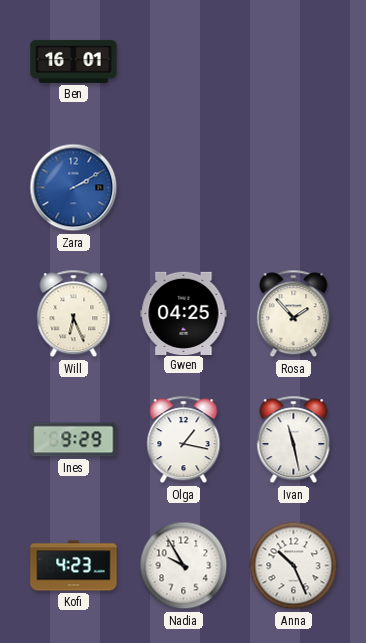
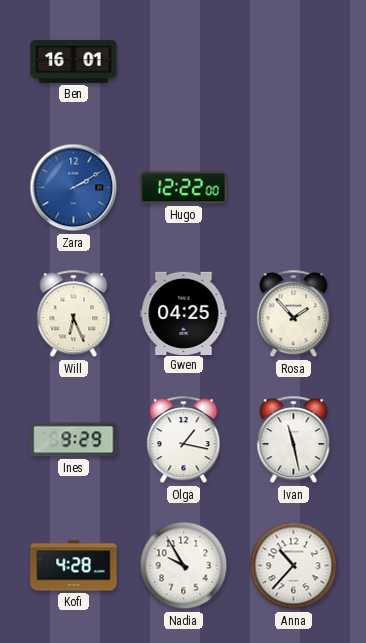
Hugo: none -> 12:22 (184, 188)
Kofi: 4:23 -> 4:28 (74, 566)
Anna: 10:26 -> 10:37 (294, 566)
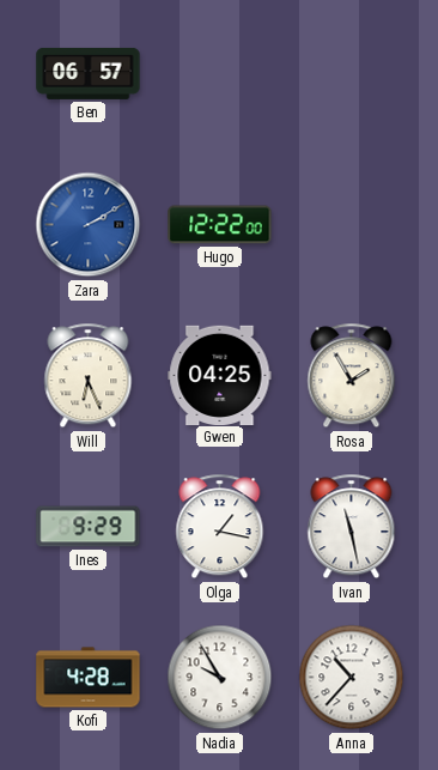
Ben: 16:01 -> 06:57 (89, 73)
Rosa: 1:53 -> 1:55 (352, 376)
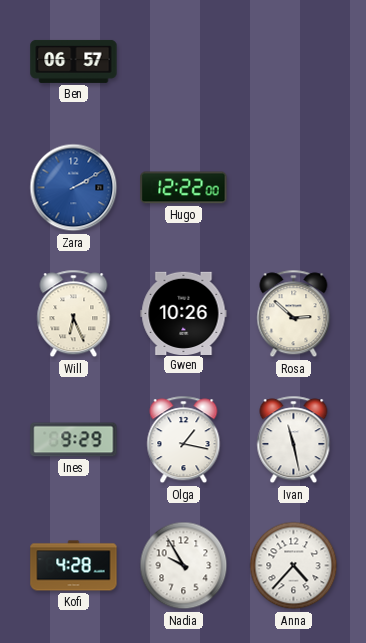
Gwen: 04:25 -> 10:26 (184, 313)
Rosa: 1:55 -> 2:52 (294, 314)
Anna: 10:37 -> 4:37 (294, 566)
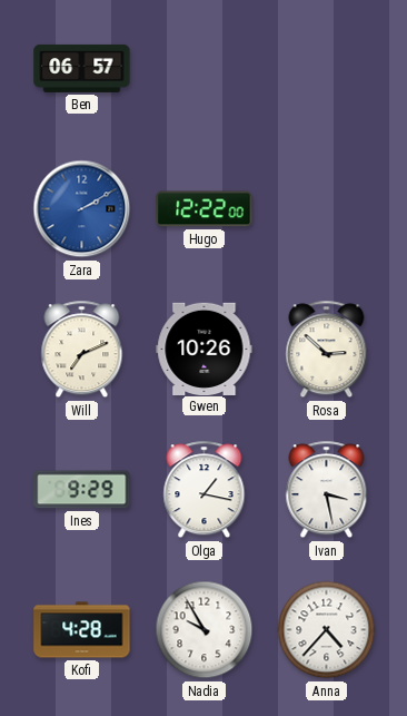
Will: 6:26 -> 7:11 (82, 350)
Ivan: 11:28 -> 3:28 (327, 490)
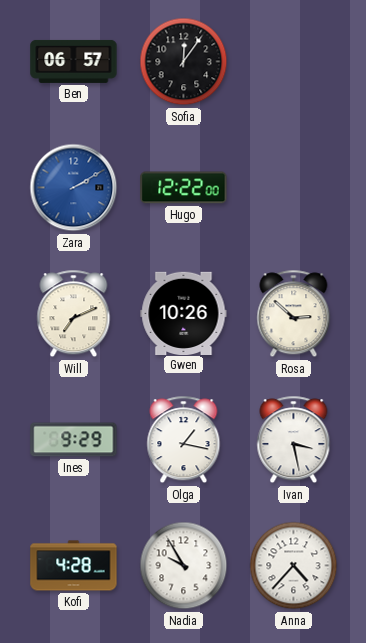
Sofia: none -> 12:06 (184, 62)
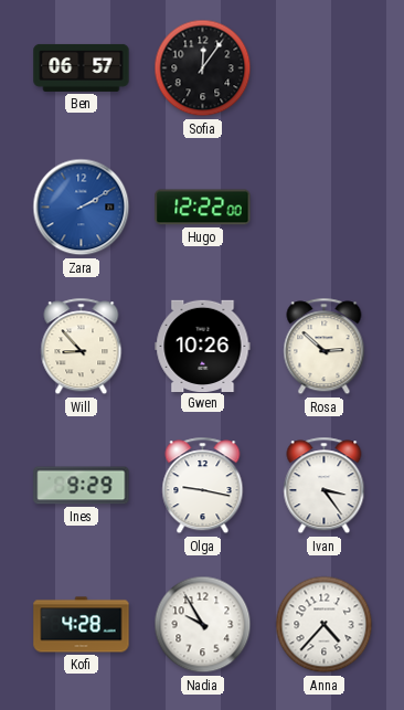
Will: 7:11 -> 8:53 (82, 347)
Olga: 1:17 -> 9:17 (203, 486)
Ivan: 3:28 -> 3:24 (325, 486)
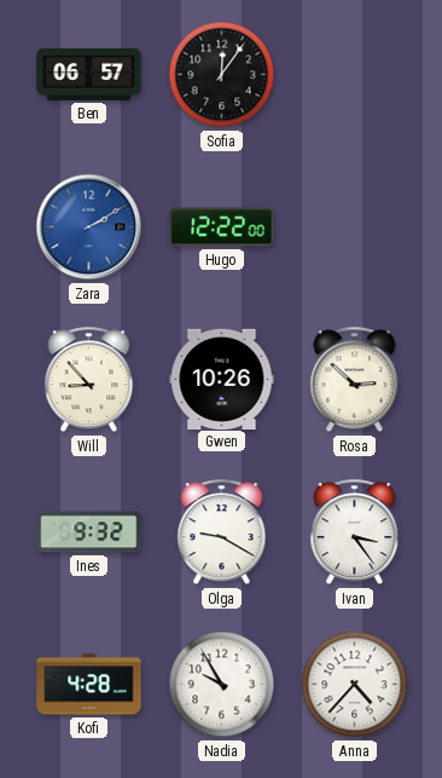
Ines: 9:29 -> 9:32 (89, 532)
Olga: 9:17 -> 9:20 (222, 532)
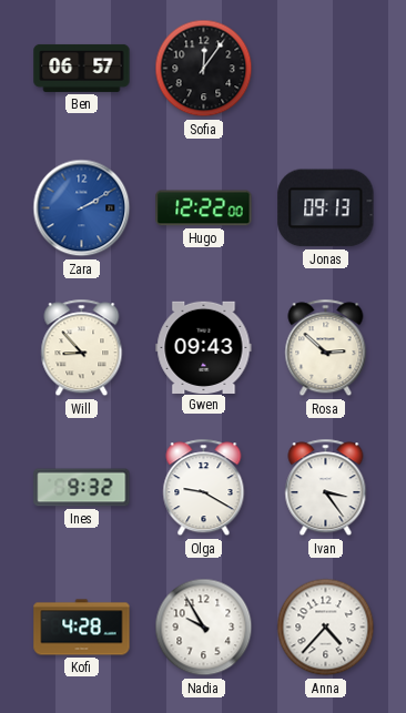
Jonas: none -> 09:13 (326, 208)
Gwen: 10:26 -> 09:43 (204, 347)
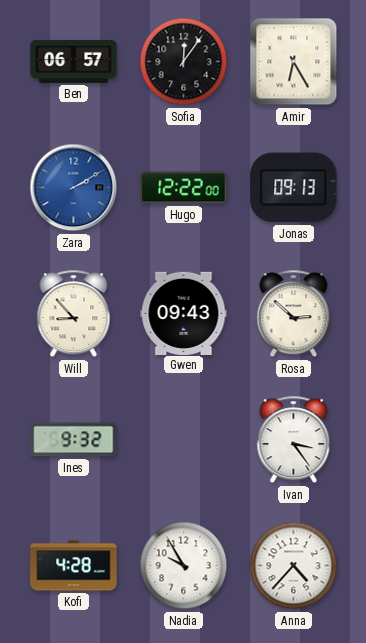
Amir: none -> 6:25 (294, 62)
Olga: 9:20 -> none (204, 488)
